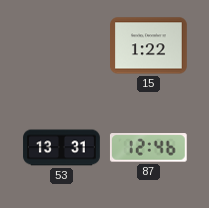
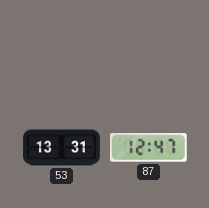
15: 1:22 -> none (149, 46)
87: 12:46 -> 12:47 (148, 148)
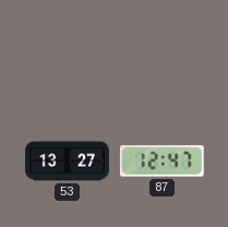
53: 13:31 -> 13:27 (68, 162)
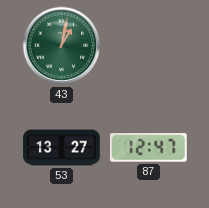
43: none -> 1:02 (62, 46)
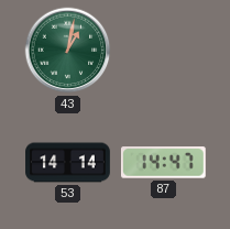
53: 13:27 -> 14:14 (68, 163)
87: 12:47 -> 14:47 (163, 163)
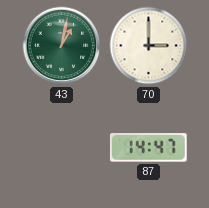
70: none -> 3:00 (149, 46)
53: 14:14 -> none (68, 163)
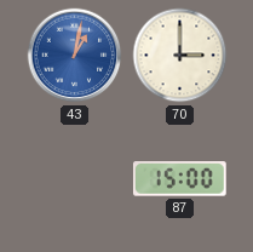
43 dial: green -> blue (75, 56)
87: 14:47 -> 15:00 (179, 179)
